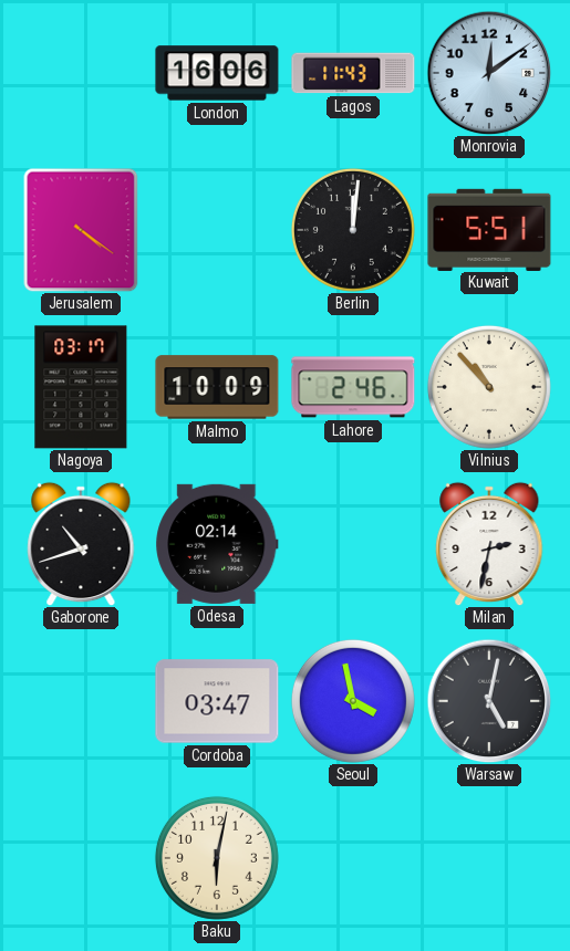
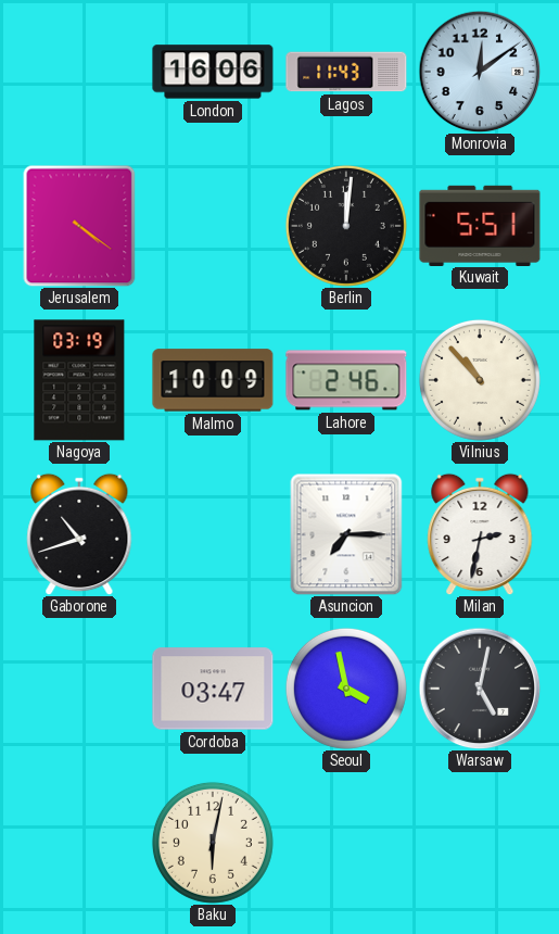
Nagoya: 03:17 -> 03:19 (79, 380)
Odesa: 02:14 -> none (217, 544)
Asuncion: none -> 7:15 (346, 534)
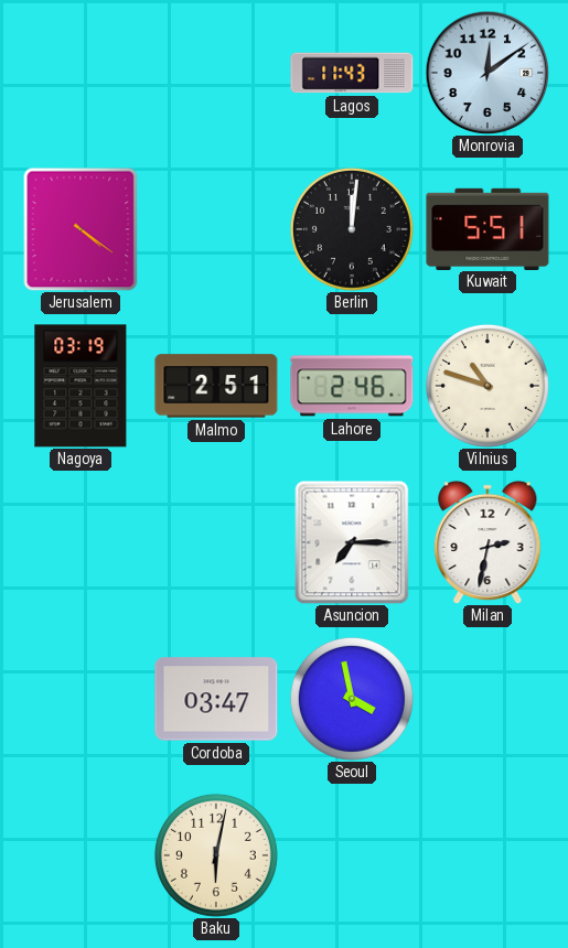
London: 16:06 -> none (213, 72)
Malmo: 10:09 -> 2:51 (216, 386)
Vilnius: 10:53 -> 10:48 (487, 386)
Gaborone: 10:42 -> none (79, 534)
Warsaw: 5:02 -> none (480, 689)
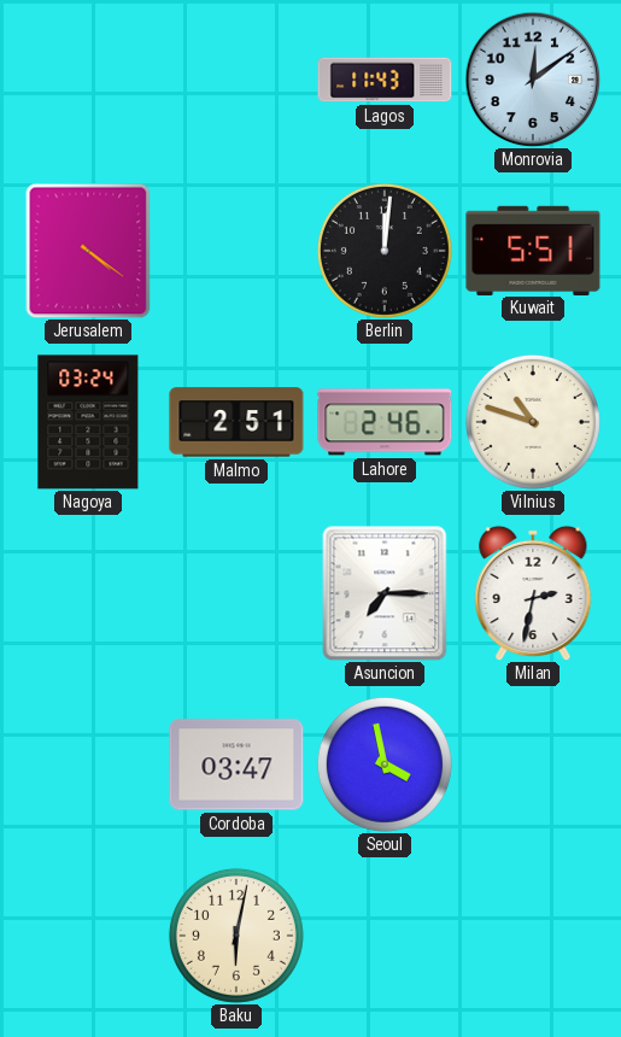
Nagoya: 03:19 -> 03:24 (88, 422)
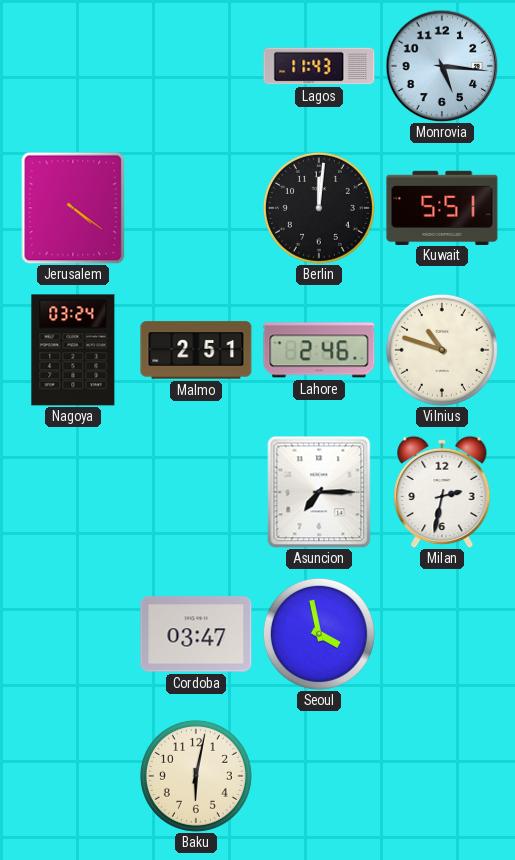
Monrovia: 12:09 -> 5:16 (442, 66)
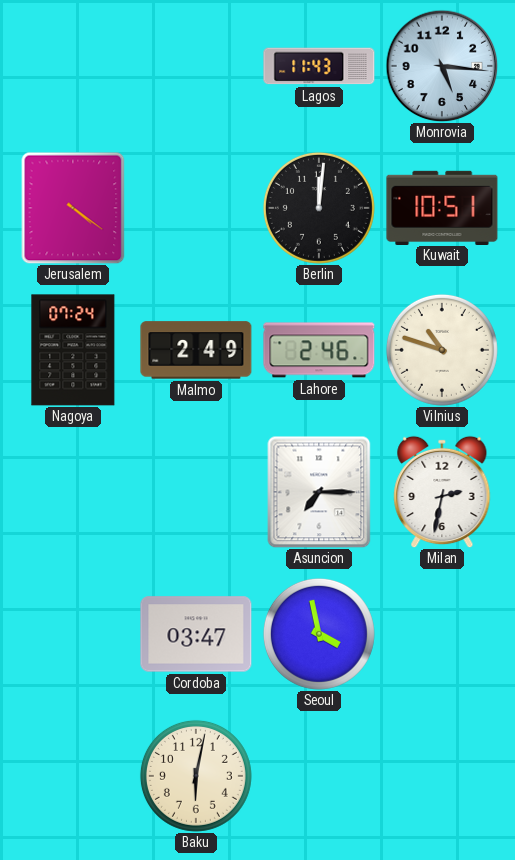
Kuwait: 5:51 -> 10:51 (442, 207)
Nagoya: 03:24 -> 07:24 (73, 350)
Malmo: 2:51 -> 2:49 (196, 350)
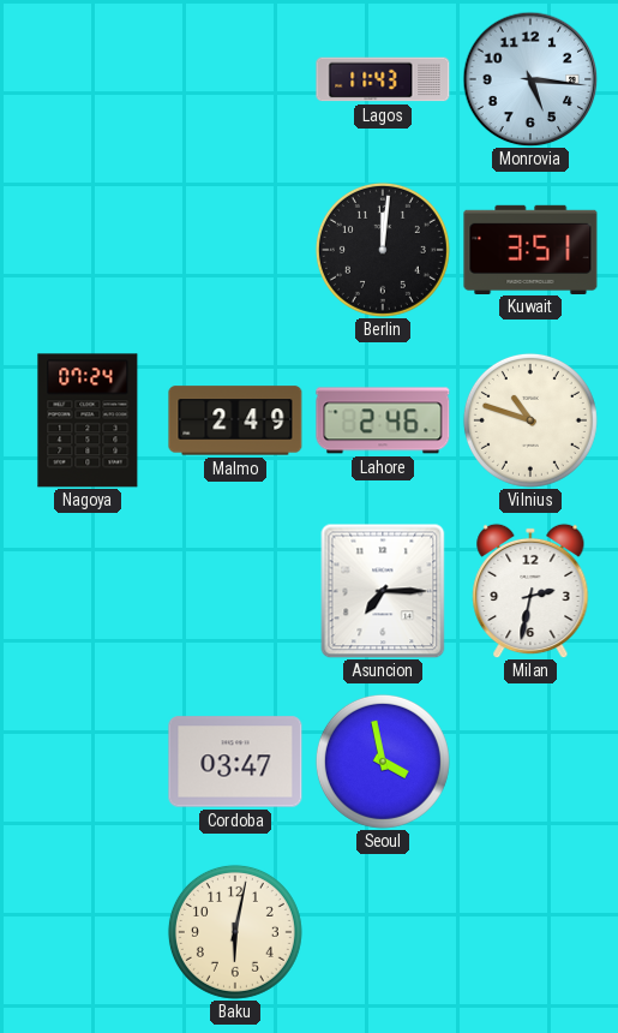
Jerusalem: 4:21 -> none (73, 208)
Kuwait: 10:51 -> 3:51 (530, 249)
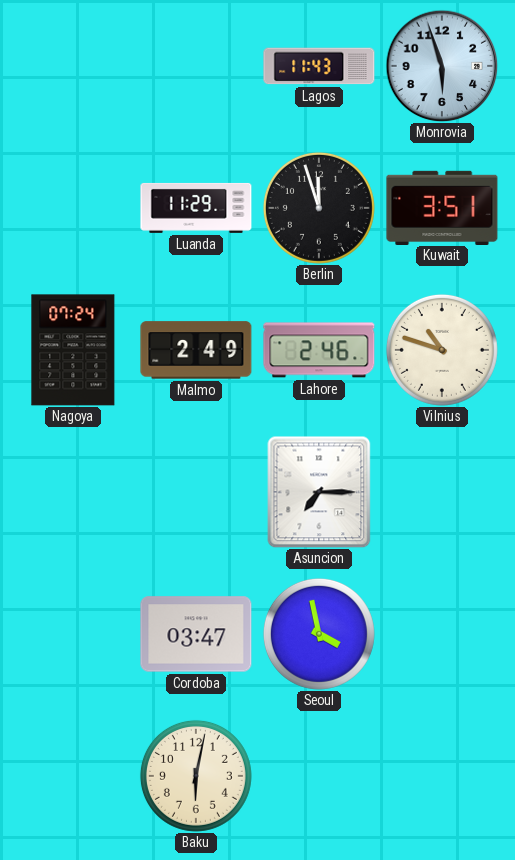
Monrovia: 5:16 -> 5:57 (442, 66)
Luanda: none -> 11:29 (196, 208)
Berlin: 12:01 -> 11:57 (319, 208)
Milan: 2:32 -> none (530, 591)
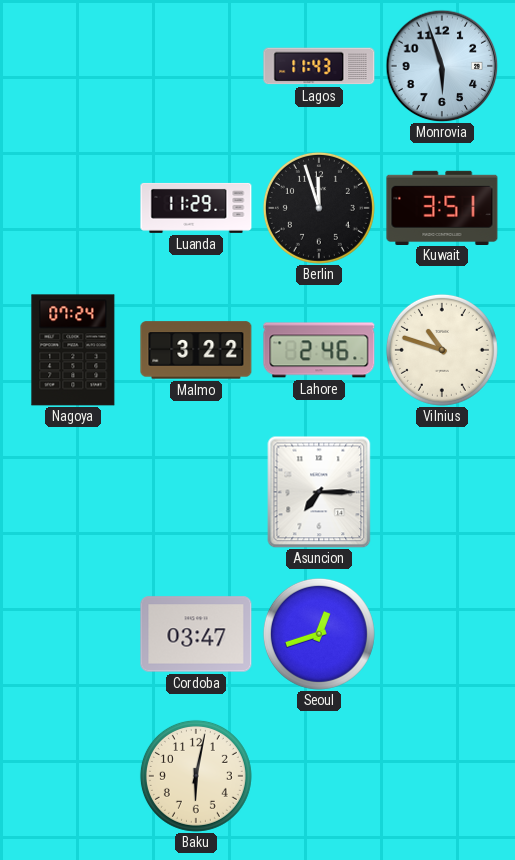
Malmo: 2:49 -> 3:22 (196, 350)
Seoul: 3:58 -> 12:42 (319, 634)
